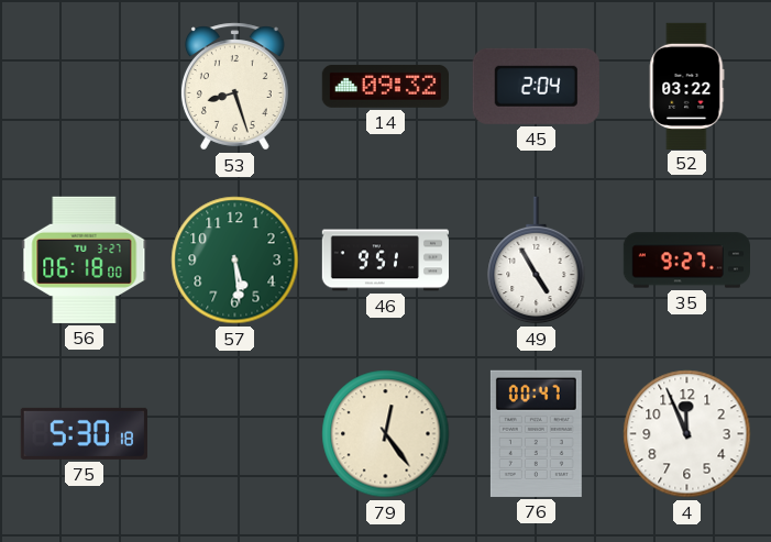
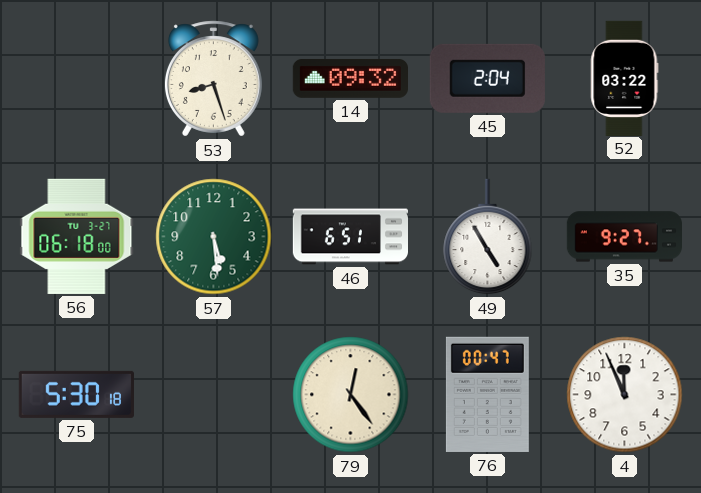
46: 9:51 -> 6:51 (350, 237)
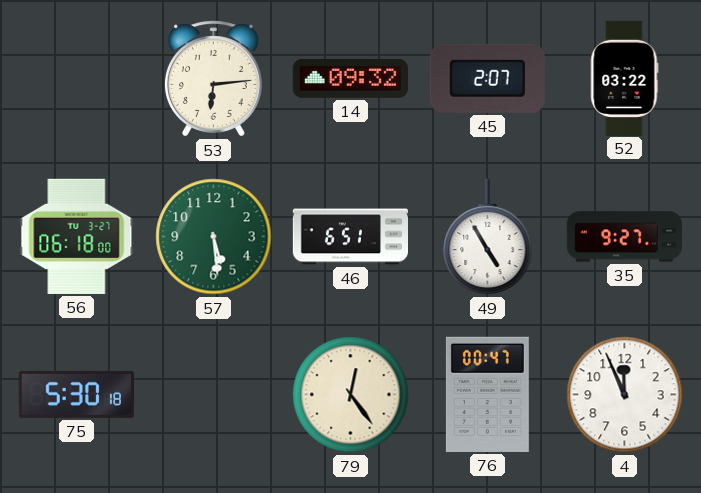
53: 8:27 -> 6:14 (213, 79)
45: 2:04 -> 2:07 (487, 78)
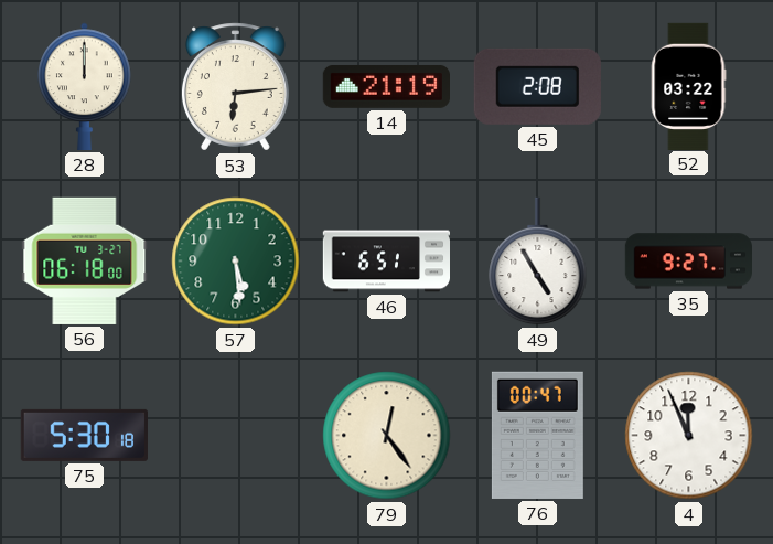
28: none -> 12:00 (85, 86)
14: 09:32 -> 21:19 (386, 87)
45: 2:07 -> 2:08 (537, 86)
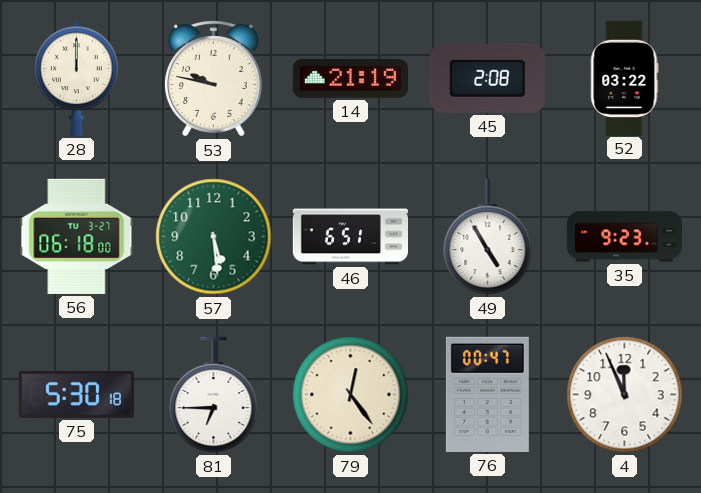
53: 6:14 -> 9:47 (213, 79)
35: 9:27 -> 9:23 (624, 237)
81: none -> 6:45 (214, 395)
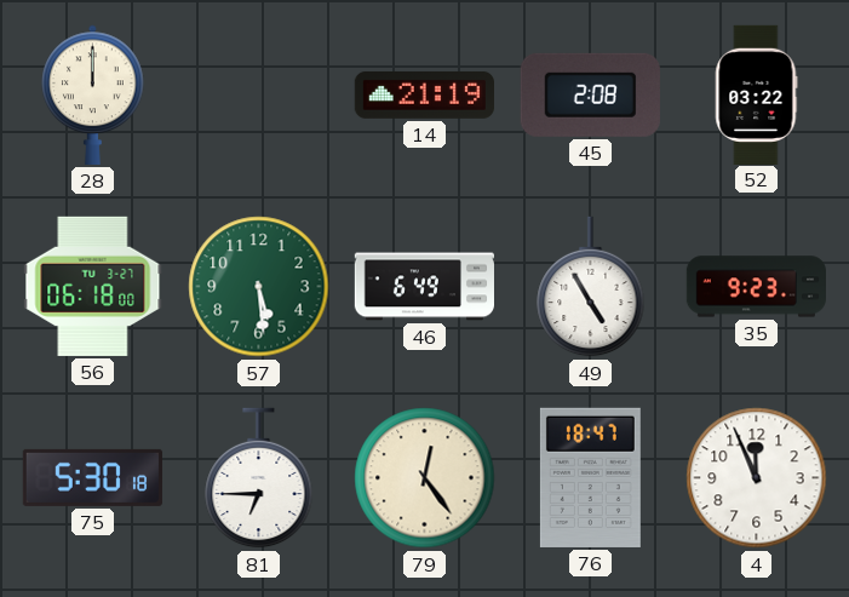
53: 9:47 -> none (213, 79)
46: 6:51 -> 6:49 (424, 287)
76: 00:47 -> 18:47 (590, 477)
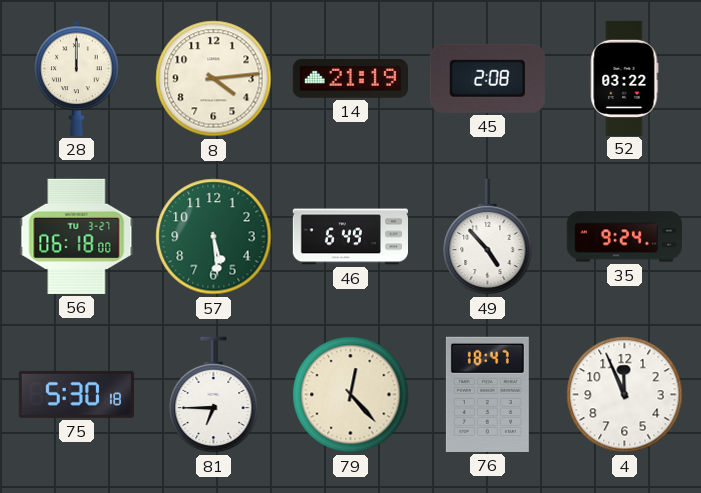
8: none -> 4:14 (214, 79)
49: 4:55 -> 4:53 (488, 237)
35: 9:23 -> 9:24 (624, 237)
79: 12:24 -> 12:23 (351, 395)
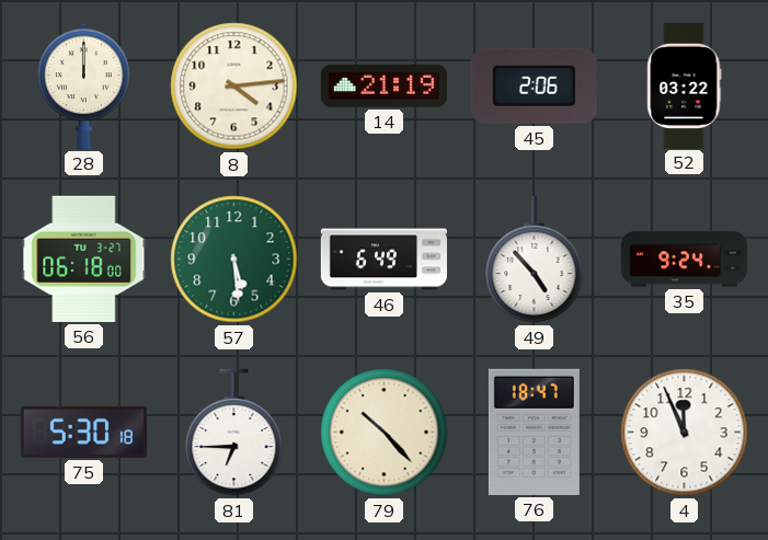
45: 2:08 -> 2:06 (534, 85)
79: 12:23 -> 10:23 (385, 433)
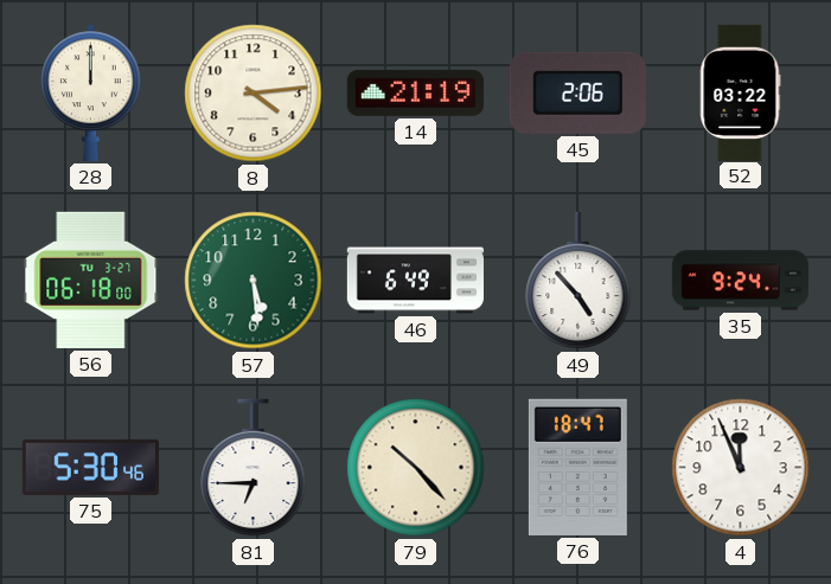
75: 5:30:18 -> 5:30:46 (90, 467)
